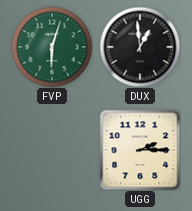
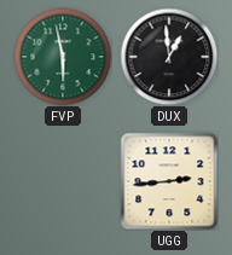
FVP: 6:03 -> 5:58 (63, 57)
UGG: 2:15 -> 2:44 (169, 181)
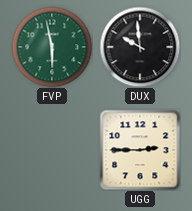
DUX: 12:59 -> 9:59 (140, 47)
UGG: 2:44 -> 2:45 (140, 150)
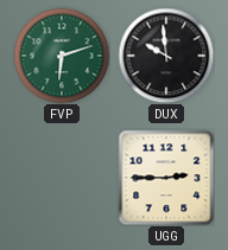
FVP: 5:58 -> 6:12 (62, 56)
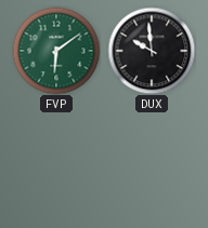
FVP: 6:12 -> 6:09 (56, 51)
UGG: 2:45 -> none (166, 178)
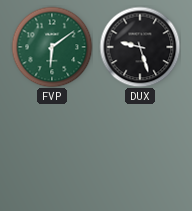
DUX: 9:59 -> 9:27 (140, 47)
